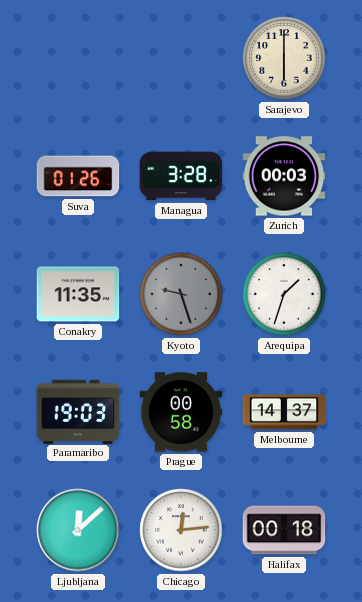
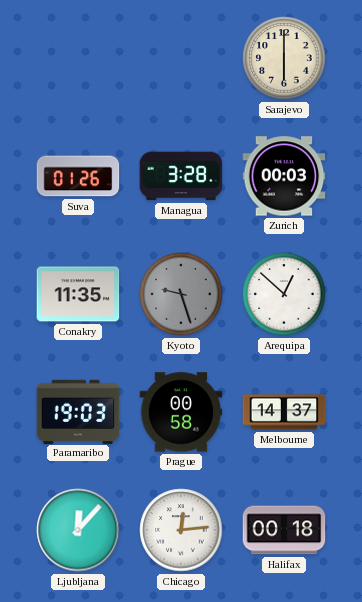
Arequipa: 1:33 -> 12:52 (284, 294)
Ljubljana: 12:08 -> 12:07 (78, 530)
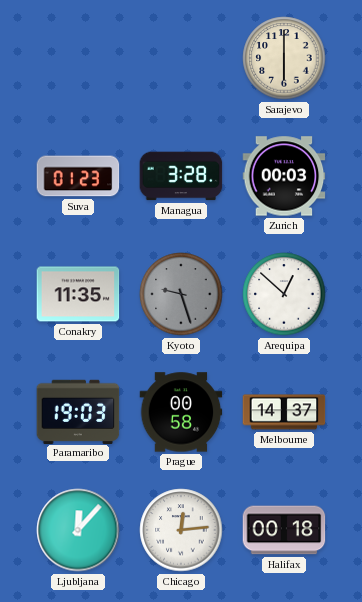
Suva: 01:26 -> 01:23 (78, 176)
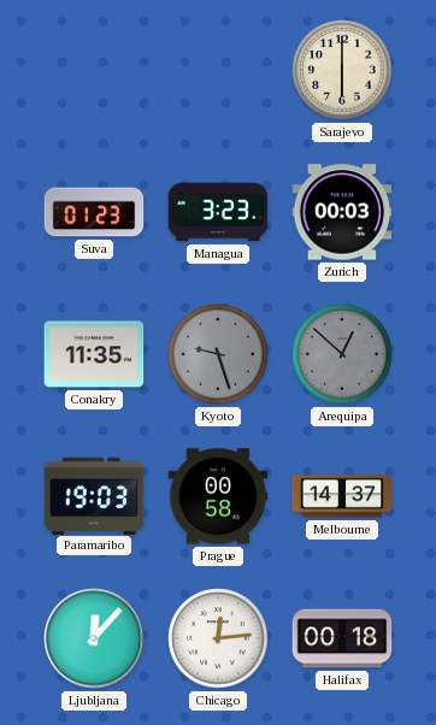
Managua: 3:28 -> 3:23 (218, 212)
Arequipa dial: white -> grey (342, 354)
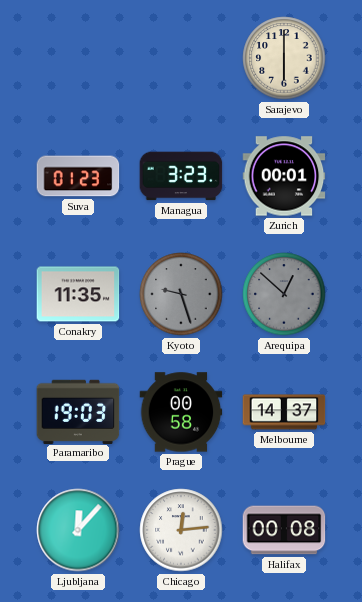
Zurich: 00:03 -> 00:01 (284, 176)
Halifax: 00:18 -> 00:08 (284, 530)
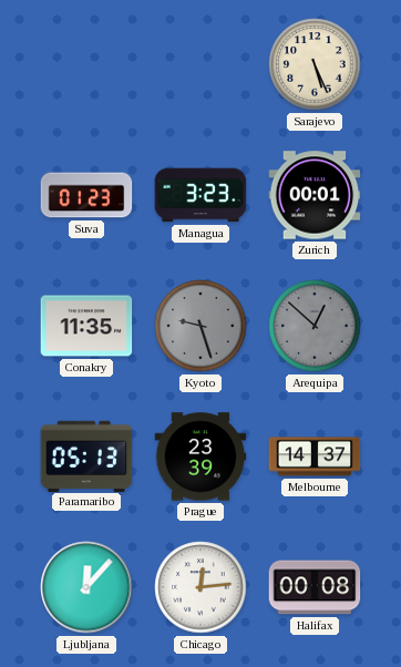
Sarajevo: 6:00 -> 5:26 (315, 64)
Paramaribo: 19:03 -> 05:13 (86, 455)
Prague: 00:58 -> 23:39 (200, 456)
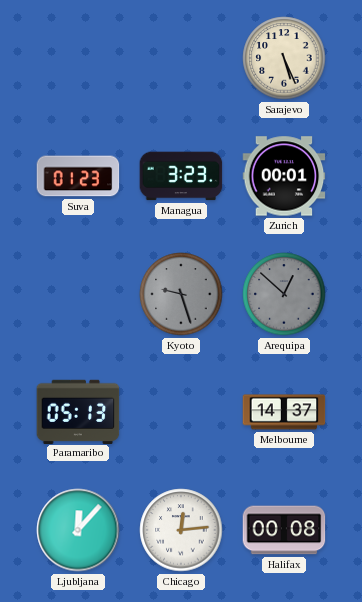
Conakry: 11:35 -> none (86, 326)
Prague: 23:39 -> none (200, 456)
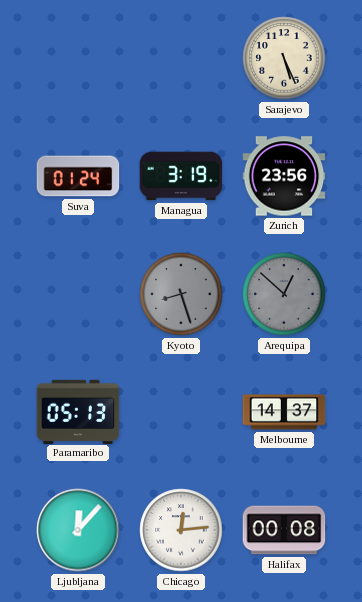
Suva: 01:23 -> 01:24 (78, 176)
Managua: 3:23 -> 3:19 (181, 176)
Zurich: 00:01 -> 23:56 (284, 176)
Kyoto: 9:27 -> 8:27 (181, 294)
